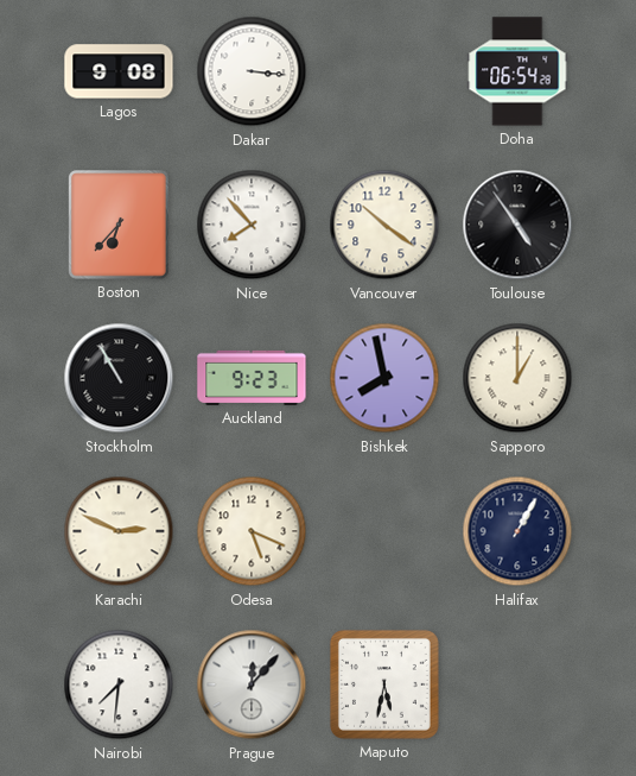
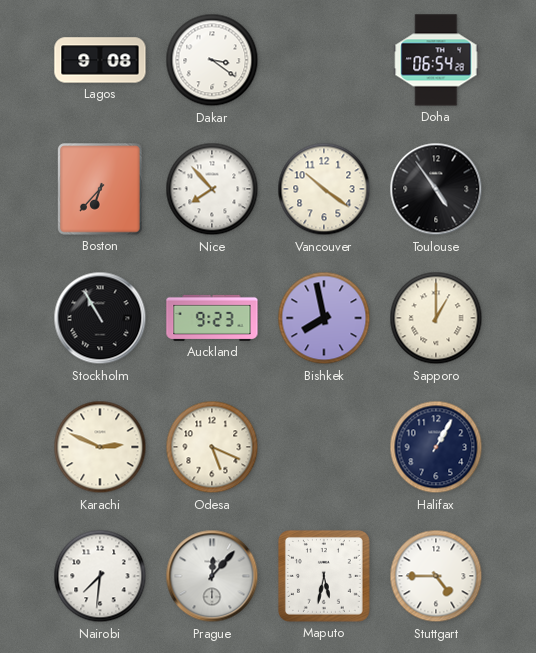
Dakar: 3:16 -> 3:21 (212, 60)
Stuttgart: none -> 4:45 (436, 576)
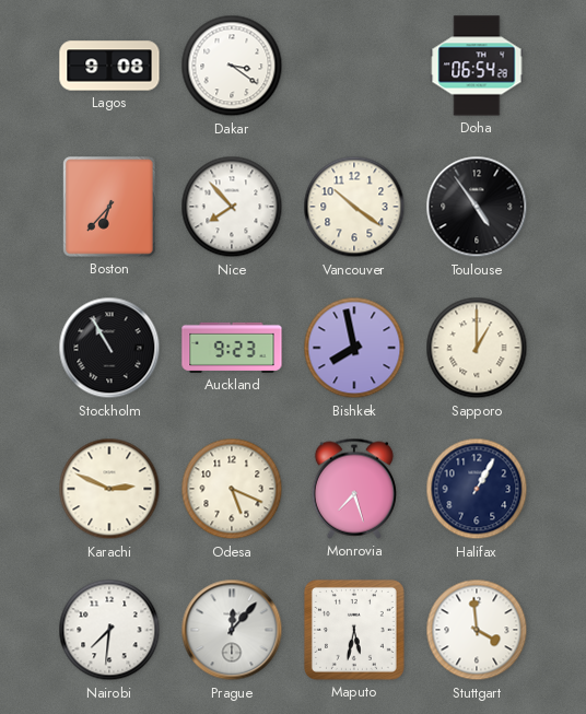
Monrovia: none -> 7:27 (354, 489)
Stuttgart: 4:45 -> 3:59 (477, 630)
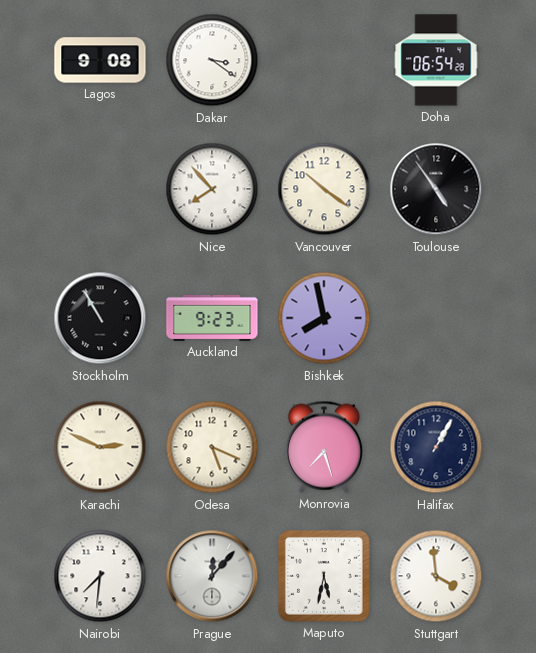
Boston: 6:37 -> none (109, 207)
Sapporo: 1:00 -> none (477, 348)
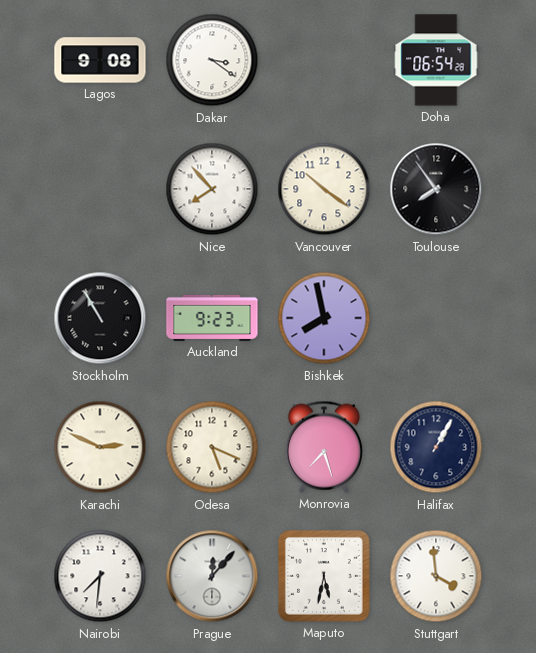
Toulouse: 4:54 -> 7:54 (436, 189)
